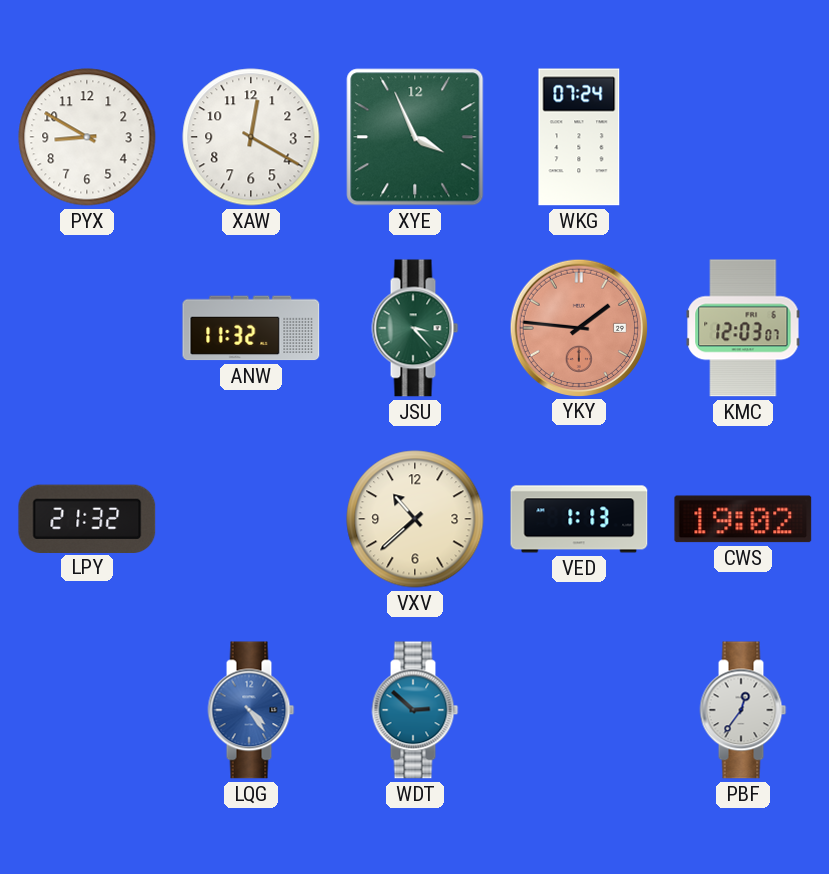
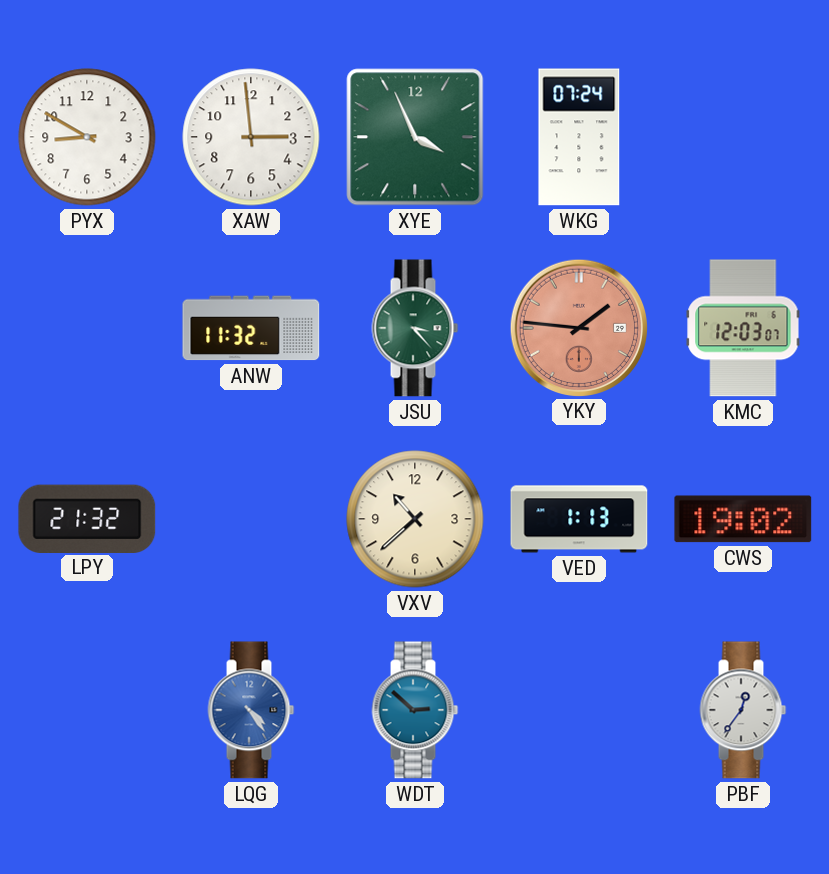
XAW: 12:20 -> 2:59 (251, 137)
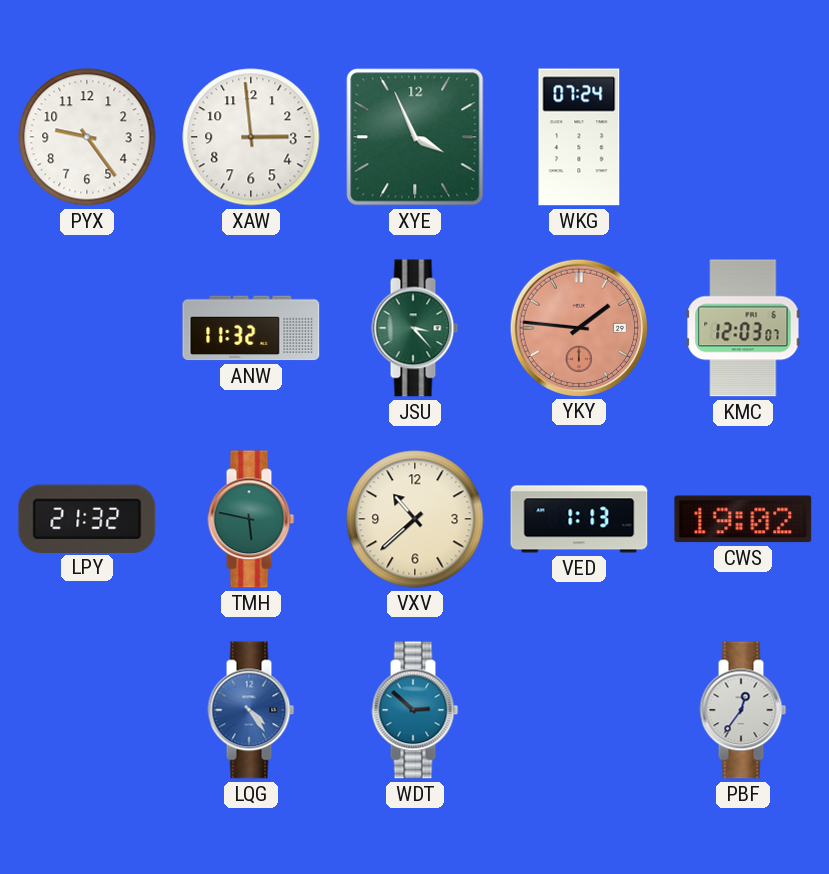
PYX: 8:50 -> 9:24 (87, 137)
TMH: none -> 5:47 (251, 519)
